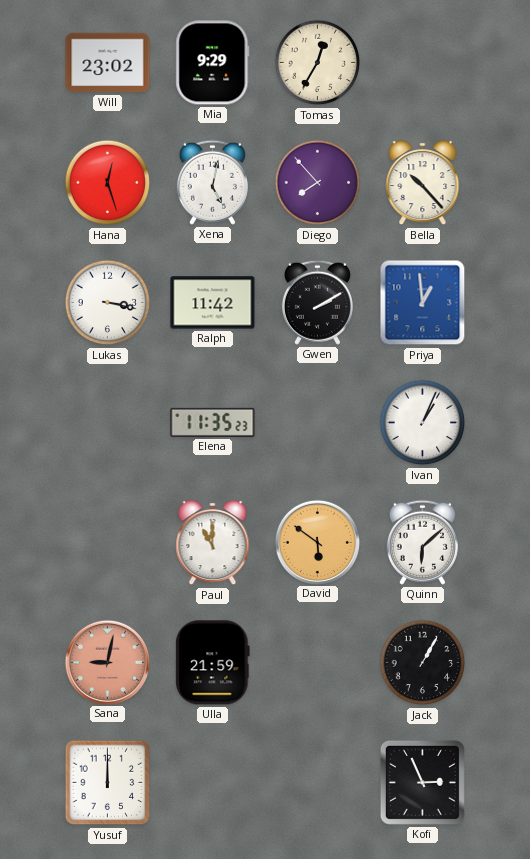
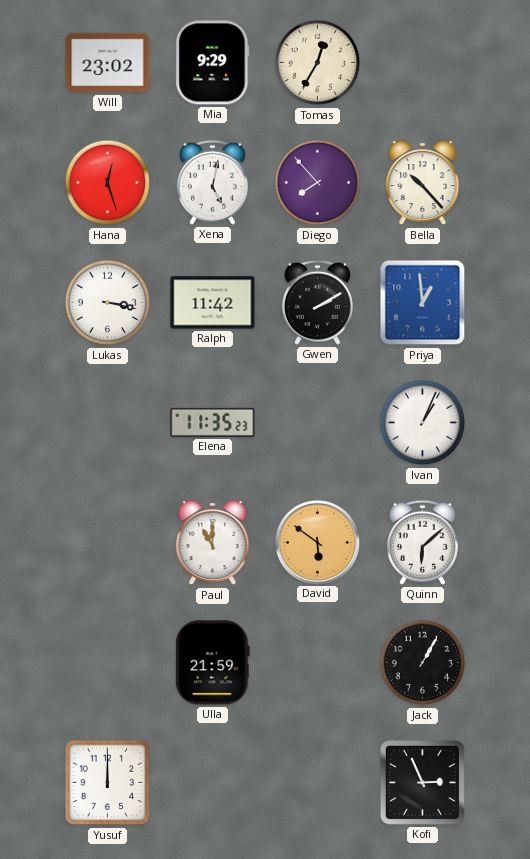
Sana: 9:02 -> none (107, 662)
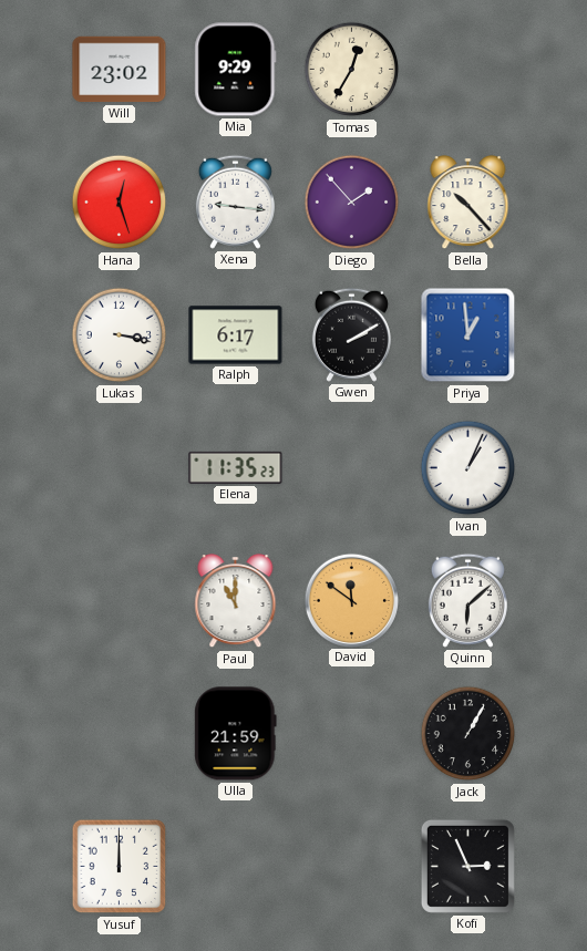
Xena: 5:02 -> 9:16 (235, 201)
Diego: 7:53 -> 1:53 (352, 203)
Ralph: 11:42 -> 6:17 (236, 335)
David: 5:51 -> 11:51 (351, 600)
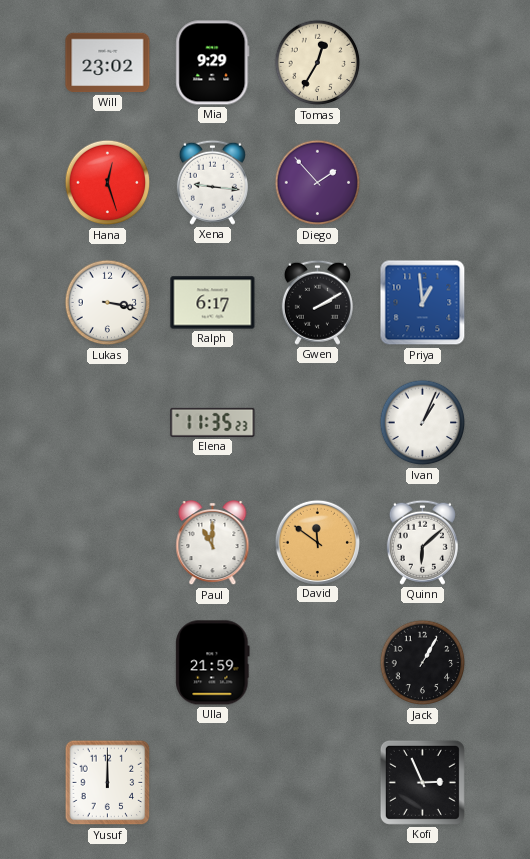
Bella: 10:23 -> none (468, 203)
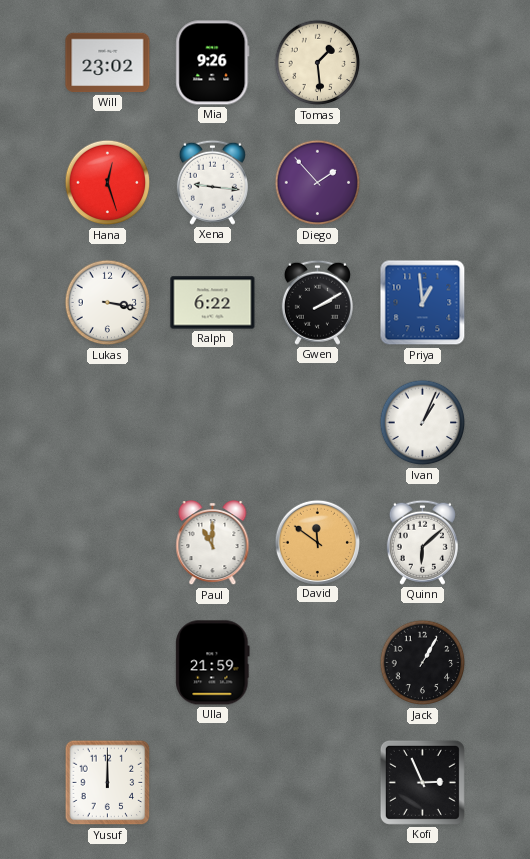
Mia: 9:29 -> 9:26 (213, 63)
Tomas: 12:35 -> 1:29 (318, 63)
Ralph: 6:17 -> 6:22 (213, 303)
Elena: 11:35 -> none (213, 422)
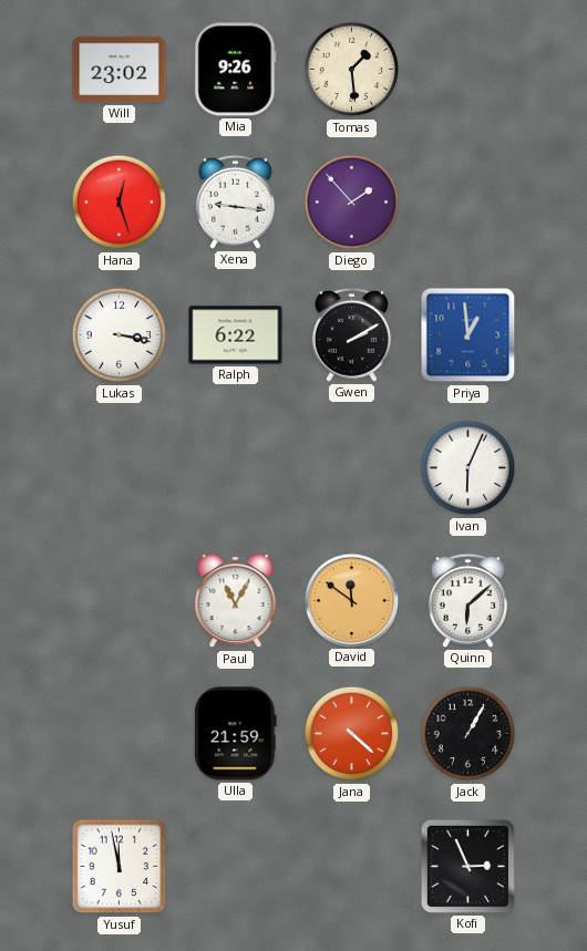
Ivan: 1:04 -> 6:04 (468, 468)
Paul: 11:00 -> 11:05 (236, 601)
Jana: none -> 4:22 (352, 734)
Yusuf: 12:00 -> 11:58 (120, 867)
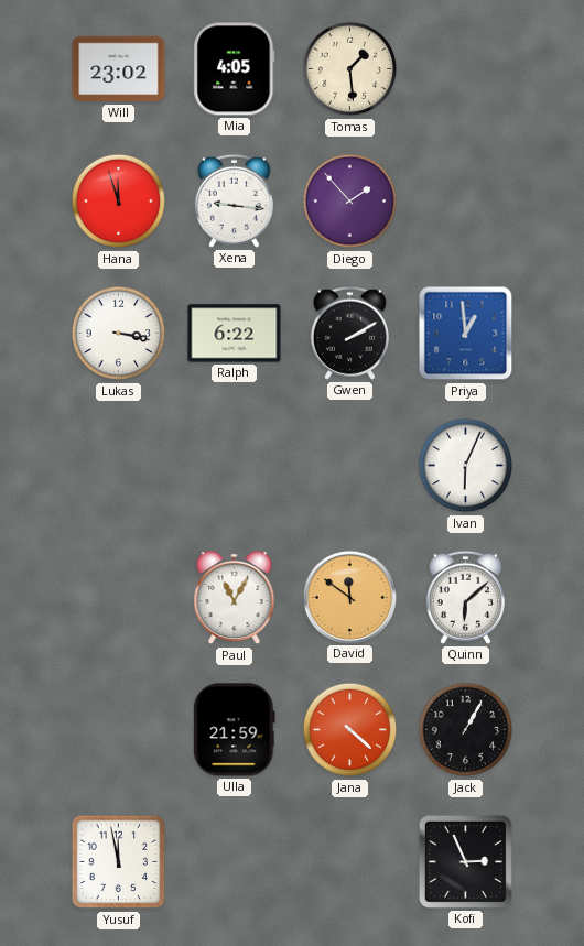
Mia: 9:26 -> 4:05 (235, 69)
Hana: 12:27 -> 11:57 (119, 202)
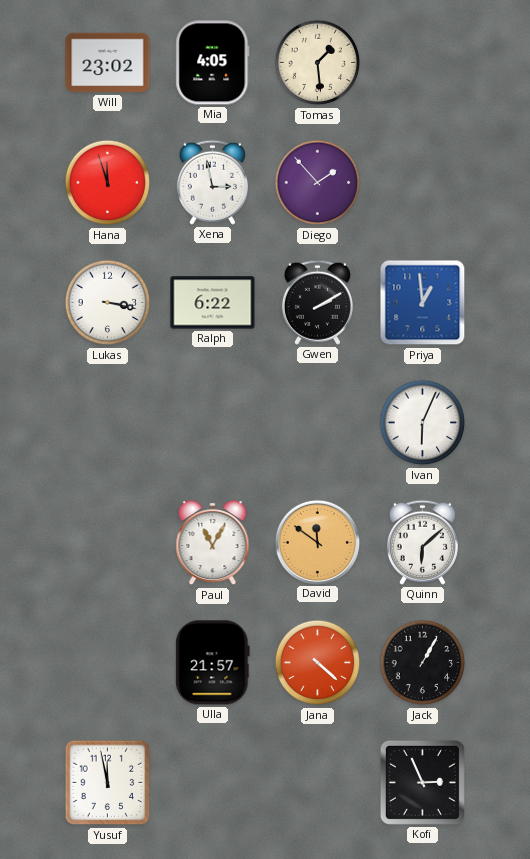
Xena: 9:16 -> 2:58 (212, 182)
Ulla: 21:59 -> 21:57 (213, 663)
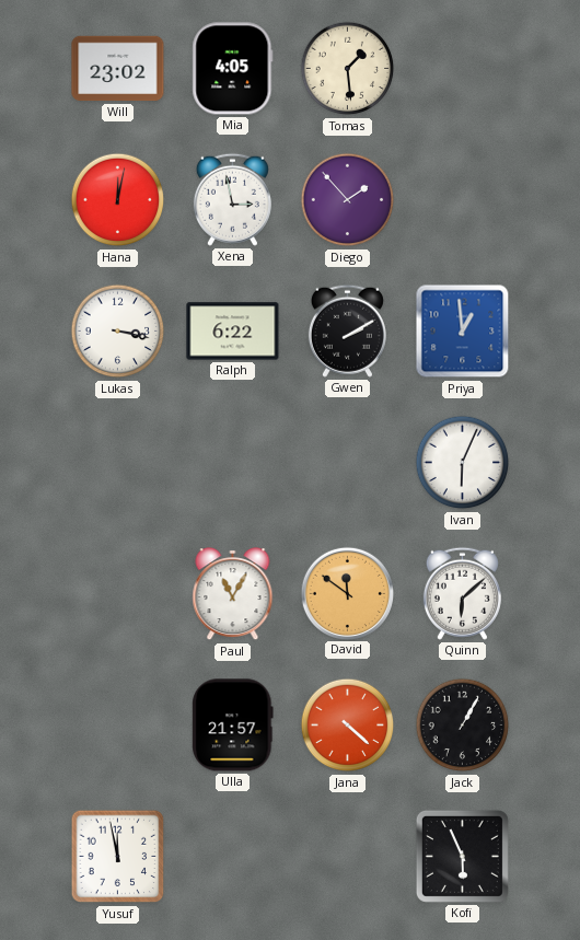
Hana: 11:57 -> 12:02 (118, 200)
Kofi: 2:56 -> 5:56 (462, 856)
